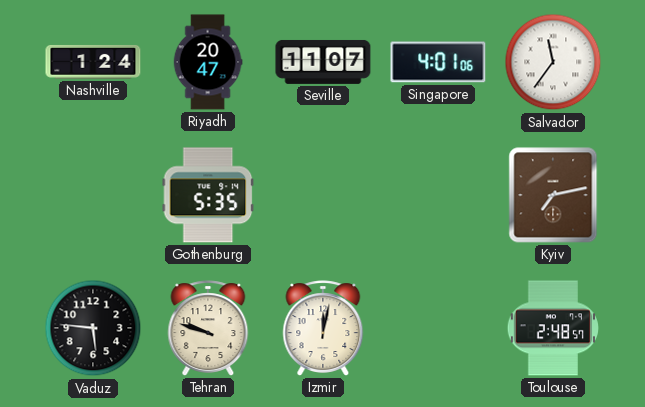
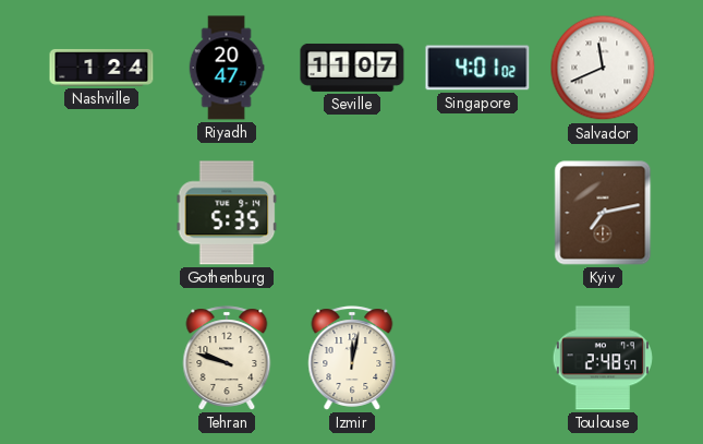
Singapore: 4:01:06 -> 4:01:02 (477, 68)
Salvador: 11:36 -> 11:41 (603, 68)
Vaduz: 5:46 -> none (93, 328)
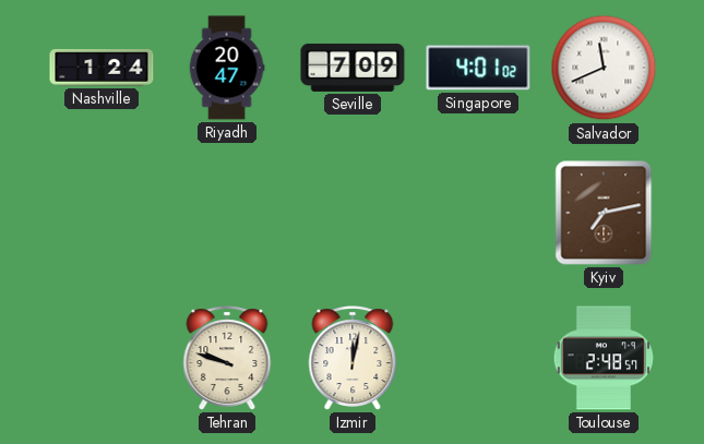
Seville: 11:07 -> 7:09 (353, 68)
Gothenburg: 5:35 -> none (227, 213)
